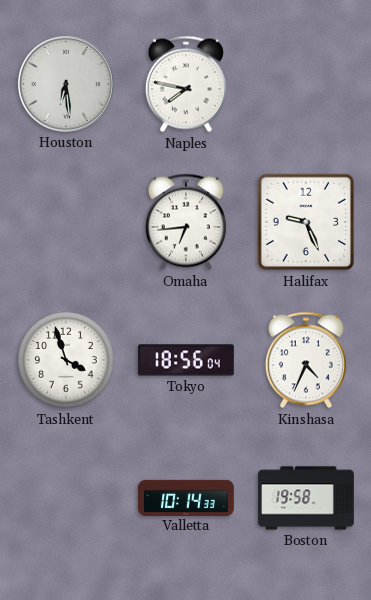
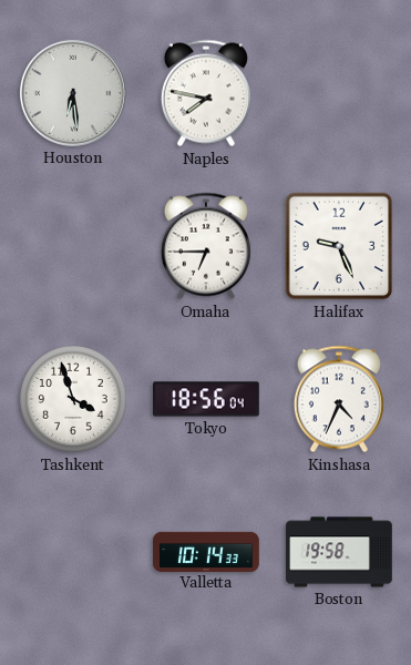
Omaha: 6:44 -> 6:45 (206, 246)
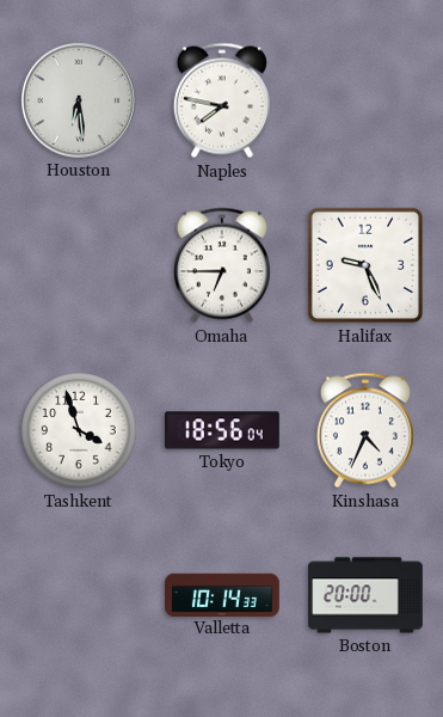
Boston: 19:58 -> 20:00 (365, 595)
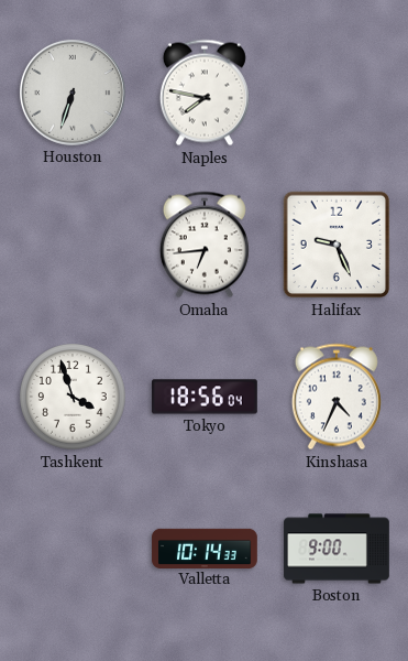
Houston: 6:29 -> 6:33 (73, 93)
Omaha: 6:45 -> 6:44 (205, 245)
Boston: 20:00 -> 9:00 (337, 549)
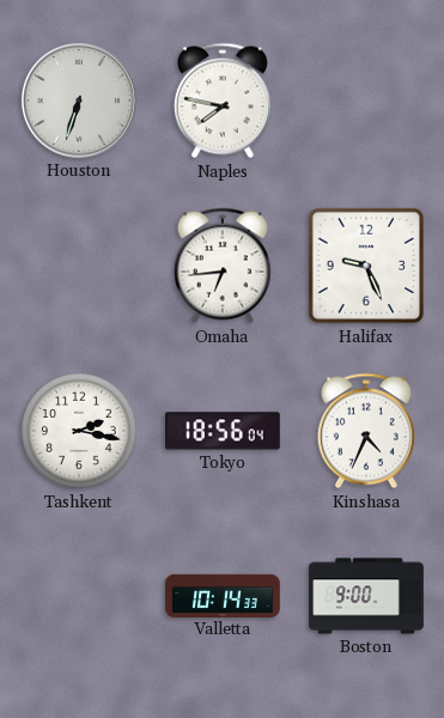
Tashkent: 3:57 -> 2:17 (79, 431)
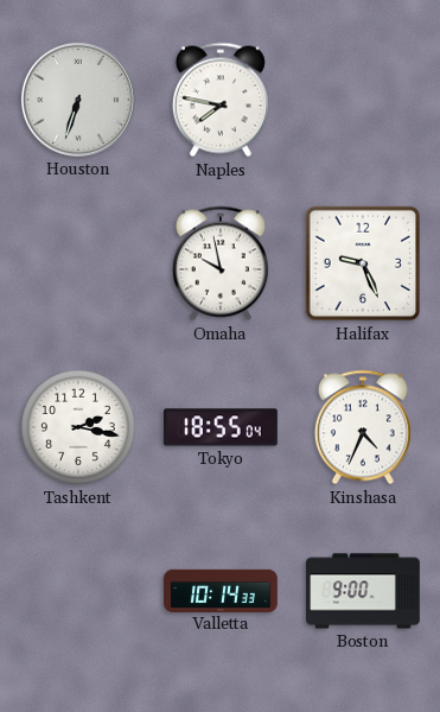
Omaha: 6:44 -> 9:58 (221, 263)
Tokyo: 18:56 -> 18:55 (222, 427)
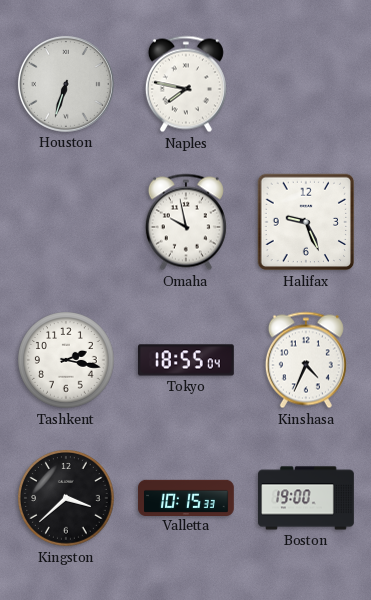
Kingston: none -> 3:38 (66, 498)
Valletta: 10:14 -> 10:15 (186, 497)
Boston: 9:00 -> 19:00 (306, 498)
